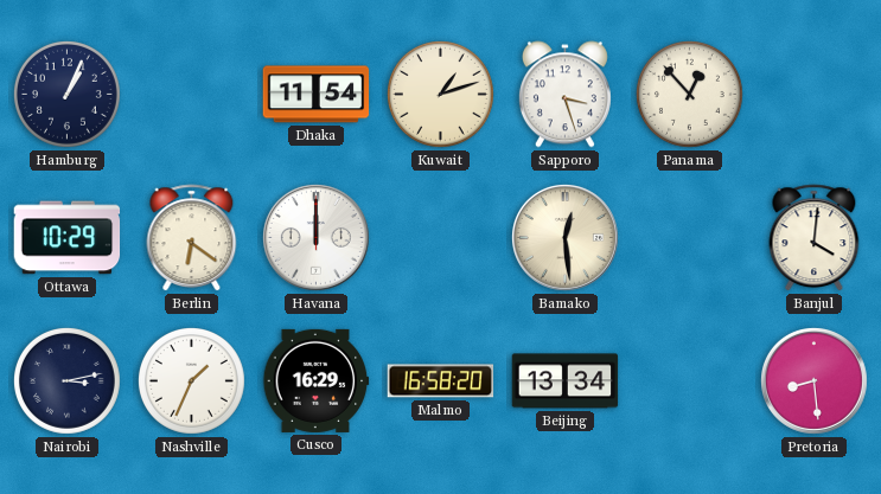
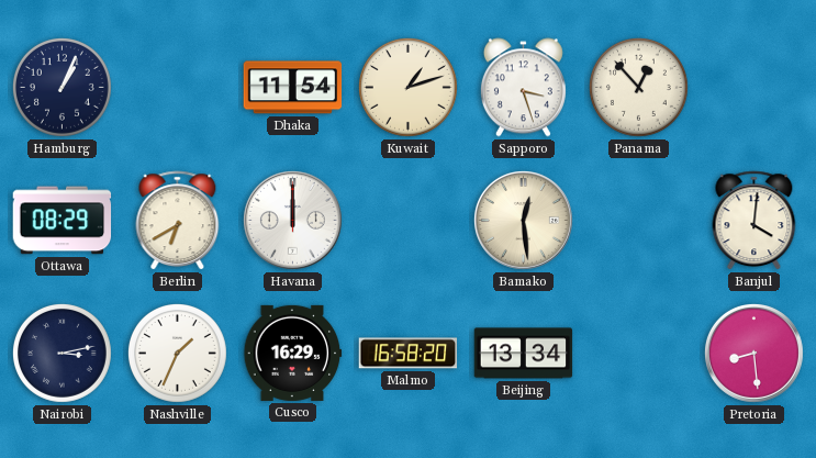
Ottawa: 10:29 -> 08:29 (63, 221)
Berlin: 6:21 -> 6:40 (178, 221)
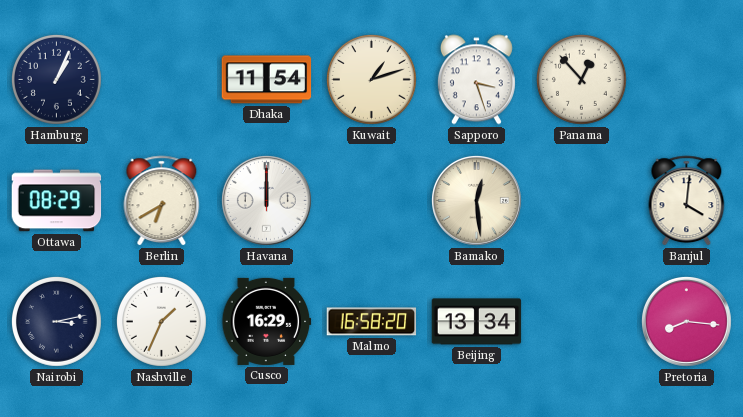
Pretoria: 8:29 -> 8:16 (686, 321)
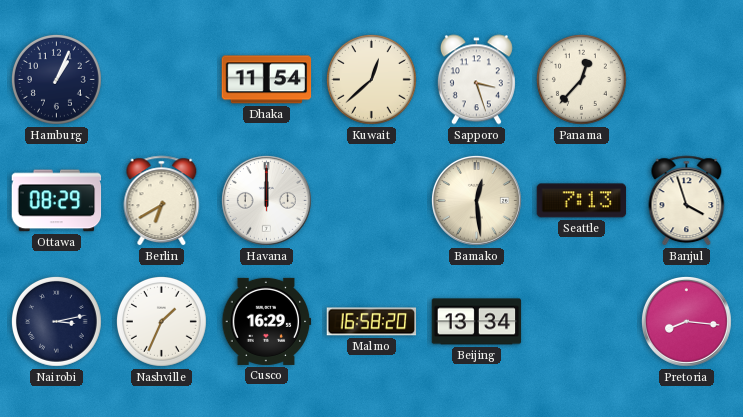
Kuwait: 1:12 -> 12:38 (371, 79)
Panama: 12:53 -> 12:37 (581, 79)
Seattle: none -> 7:13 (582, 201)
Banjul: 4:01 -> 3:57 (687, 201)
